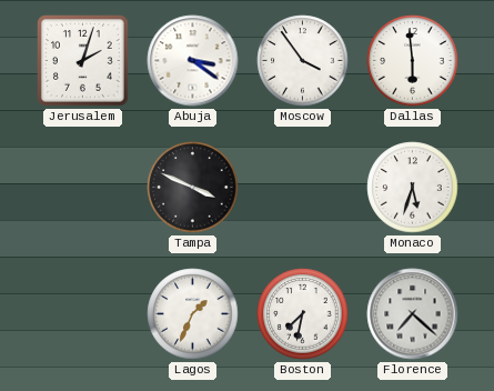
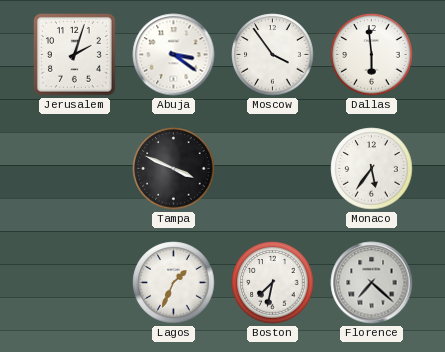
Monaco: 5:33 -> 5:36 (372, 169)
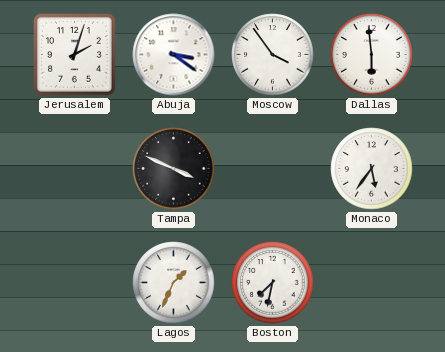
Florence: 7:22 -> none (372, 283)
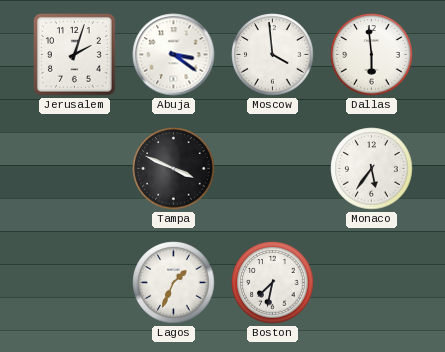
Moscow: 3:54 -> 3:59 (273, 55)
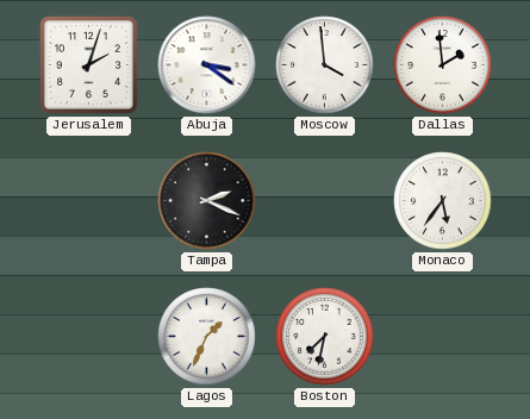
Dallas: 5:59 -> 1:59 (443, 65)
Tampa: 3:49 -> 2:19 (207, 201)
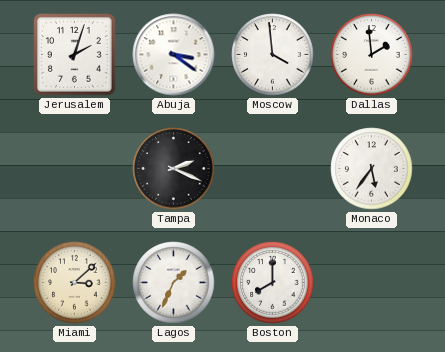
Miami: none -> 3:08 (75, 283)
Boston: 7:32 -> 8:00 (273, 283)
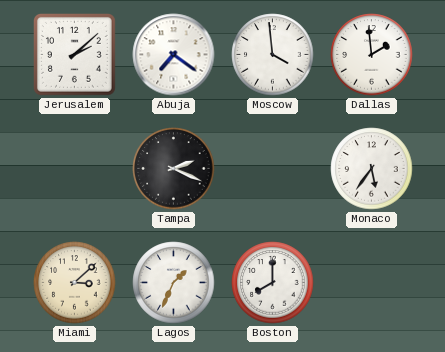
Jerusalem: 2:03 -> 2:08 (75, 55)
Abuja: 3:21 -> 7:21 (174, 55)
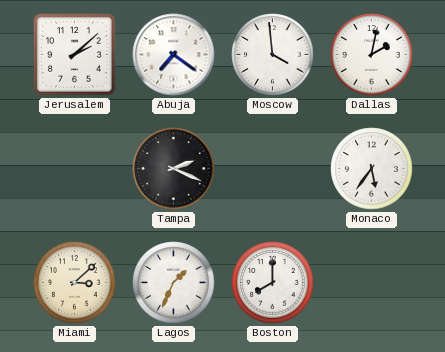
Dallas: 1:59 -> 2:02 (372, 55)
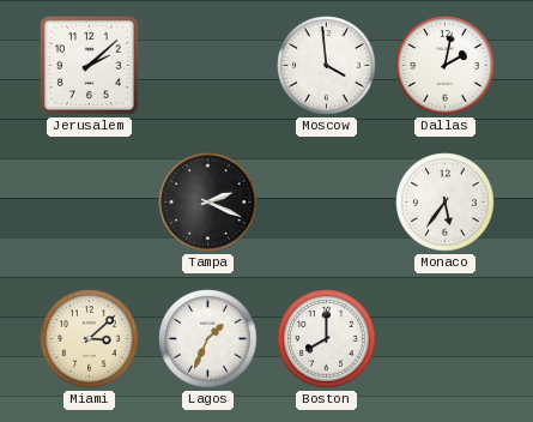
Abuja: 7:21 -> none (174, 55)
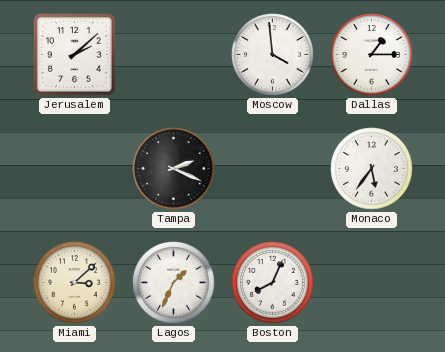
Dallas: 2:02 -> 1:15 (372, 55)
Boston: 8:00 -> 8:04 (273, 283)
